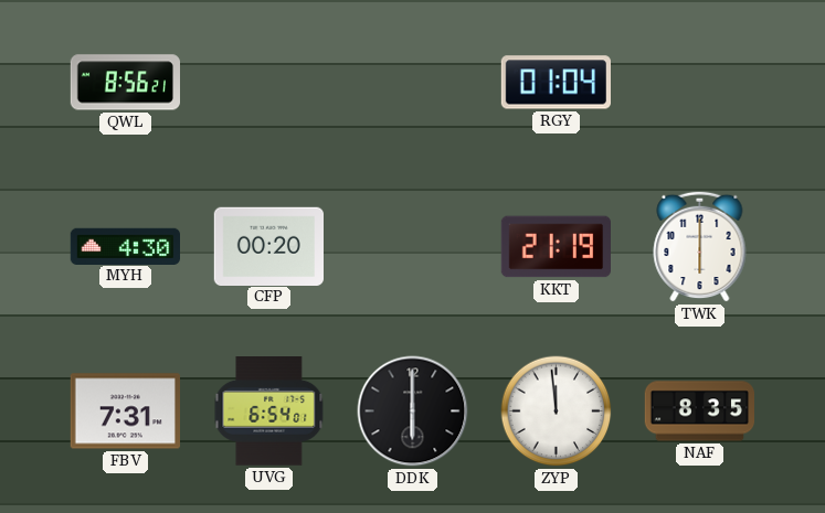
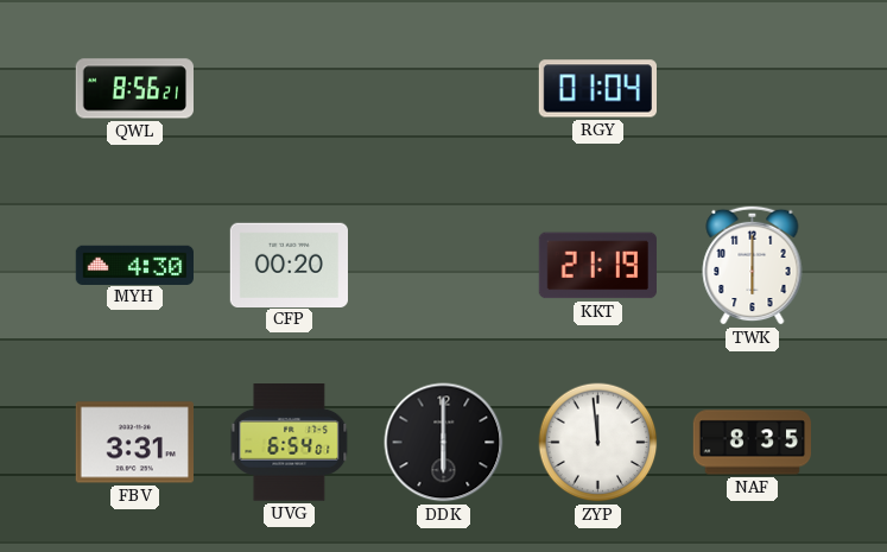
FBV: 7:31 -> 3:31 (134, 443)
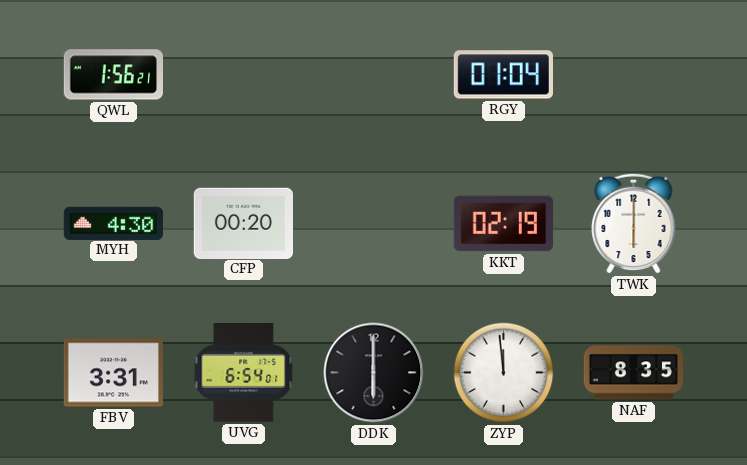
QWL: 8:56 -> 1:56 (113, 75)
KKT: 21:19 -> 02:19 (503, 224)
